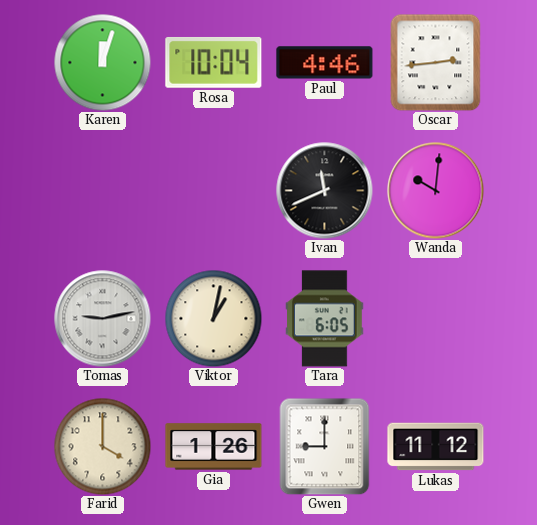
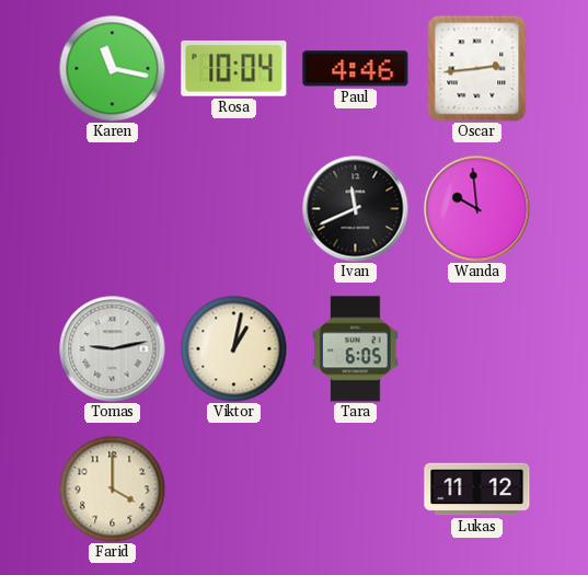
Karen: 12:03 -> 11:17 (112, 68)
Wanda: 10:01 -> 9:59 (477, 209)
Gia: 1:26 -> none (214, 447)
Gwen: 9:00 -> none (325, 446)
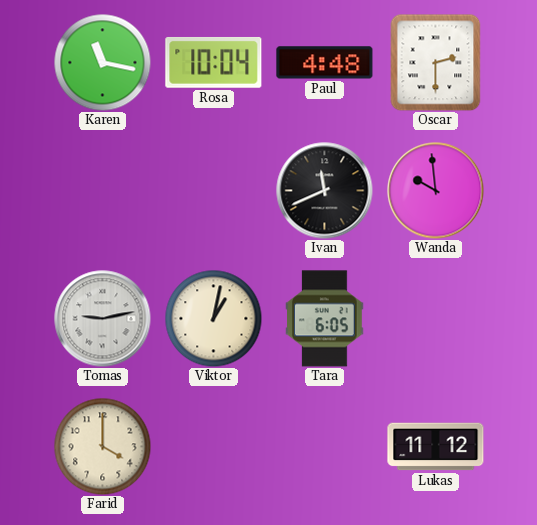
Paul: 4:46 -> 4:48 (325, 63)
Oscar: 2:44 -> 2:30 (436, 62)
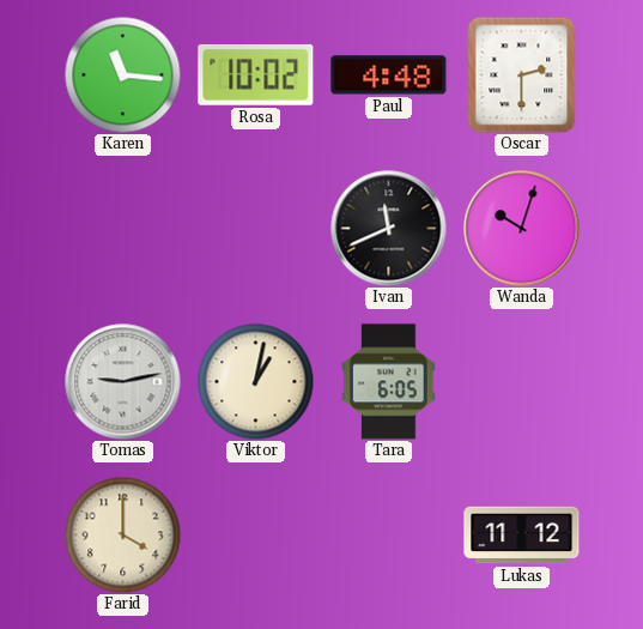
Karen: 11:17 -> 11:16 (122, 74)
Rosa: 10:04 -> 10:02 (256, 74)
Wanda: 9:59 -> 10:03 (522, 229)
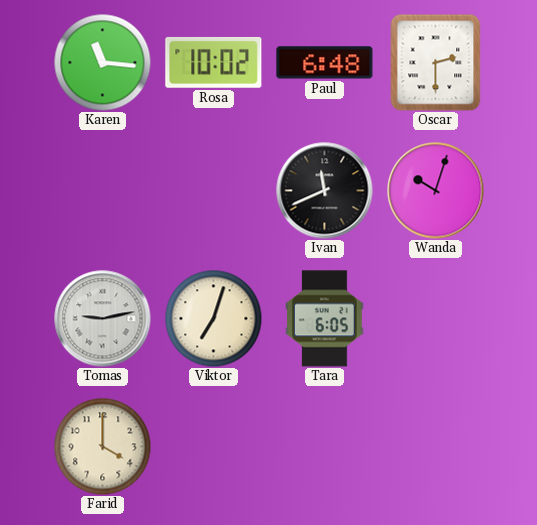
Paul: 4:48 -> 6:48 (325, 63)
Viktor: 1:02 -> 7:03 (213, 318)
Lukas: 11:12 -> none (522, 536)
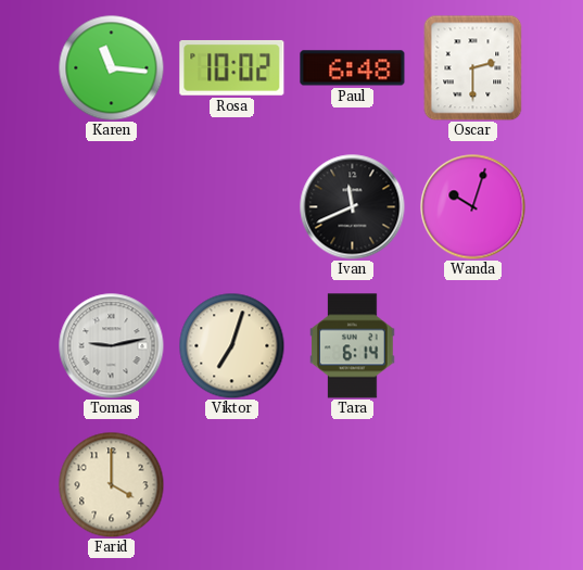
Tara: 6:05 -> 6:14 (353, 346)
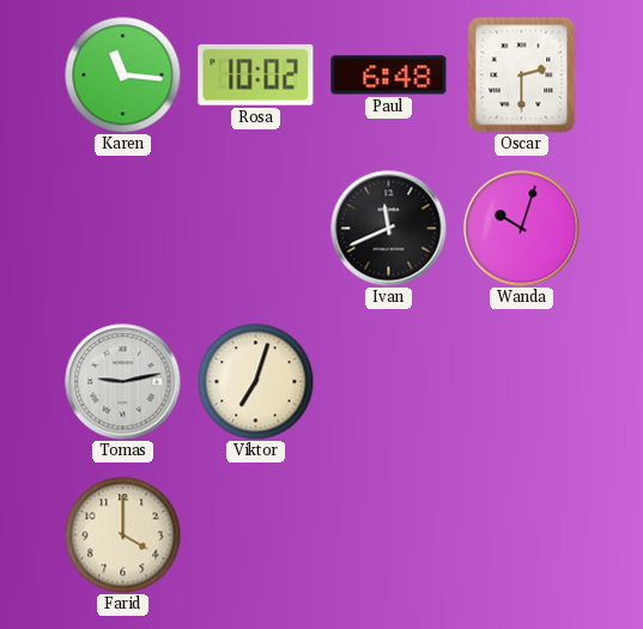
Tara: 6:14 -> none (353, 346)
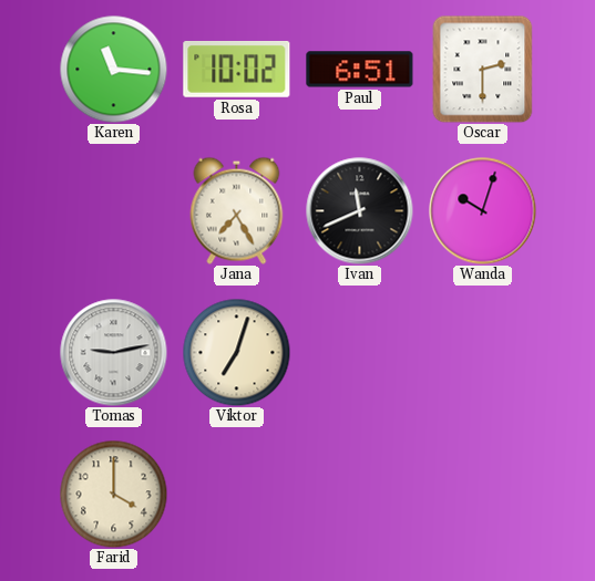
Paul: 6:48 -> 6:51 (360, 70)
Jana: none -> 7:25 (237, 210)
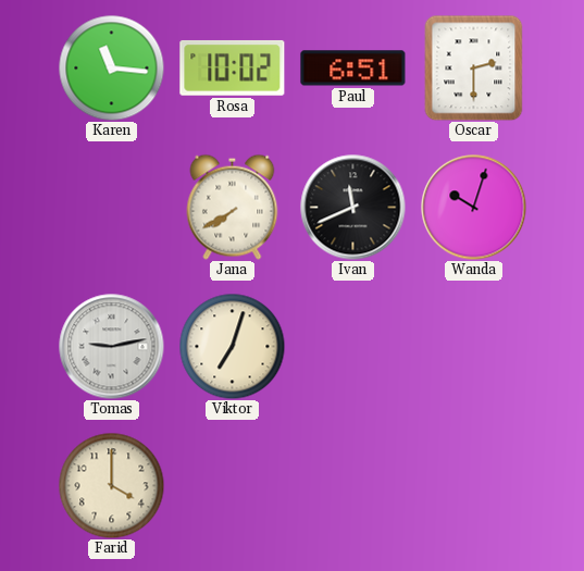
Jana: 7:25 -> 7:40 (233, 207)
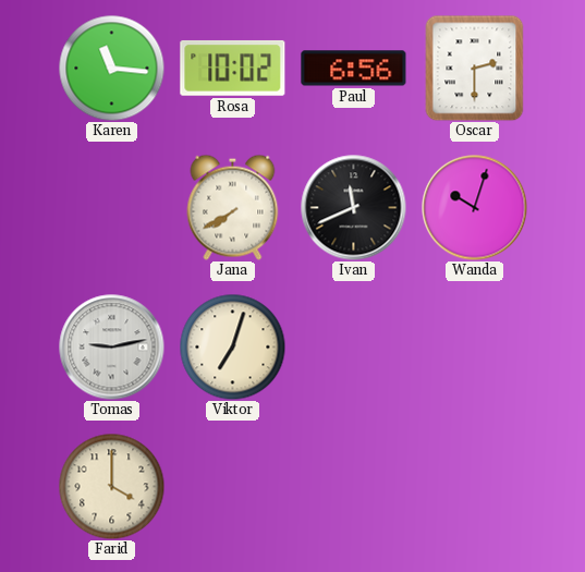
Paul: 6:51 -> 6:56 (354, 69)
